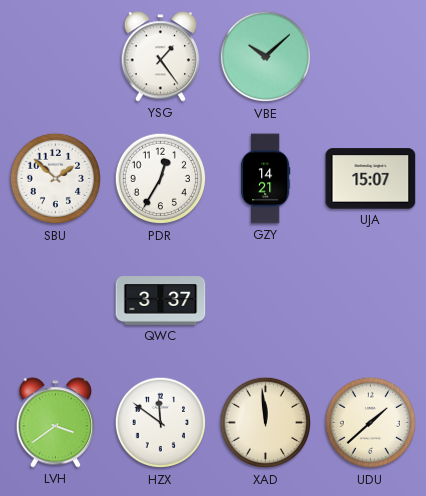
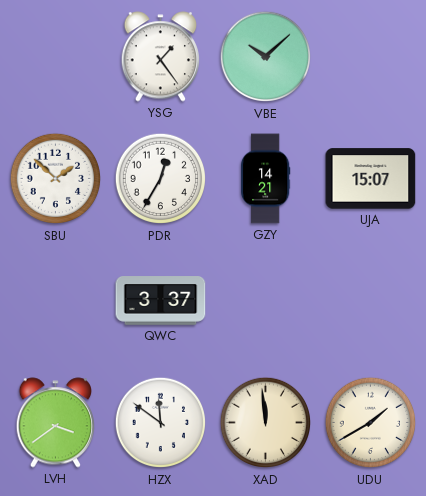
UDU: 1:38 -> 1:40 (371, 423)
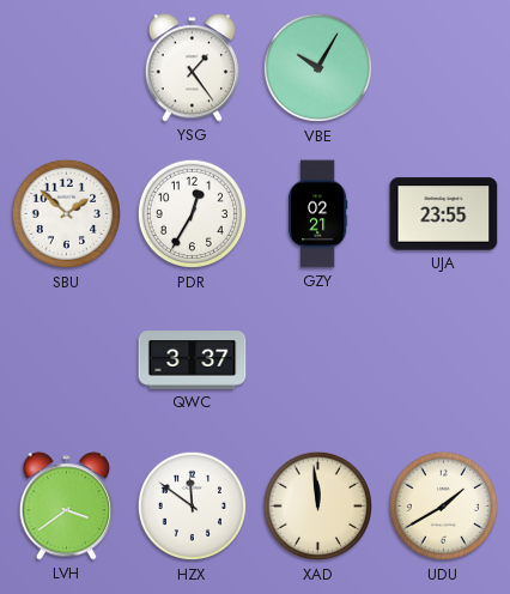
VBE: 10:08 -> 10:05 (318, 68)
GZY: 14:21 -> 02:21 (317, 214)
UJA: 15:07 -> 23:55 (444, 214)
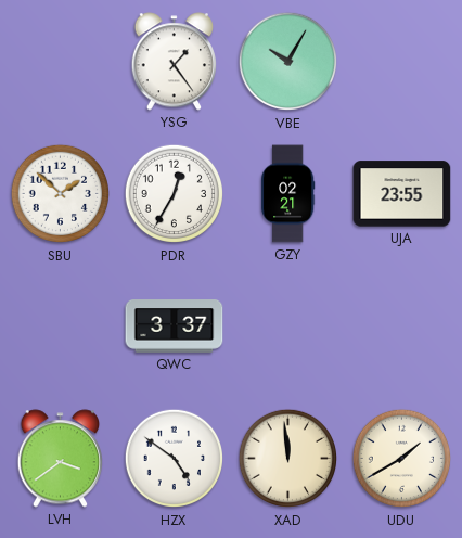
HZX: 11:51 -> 4:51 (175, 459)
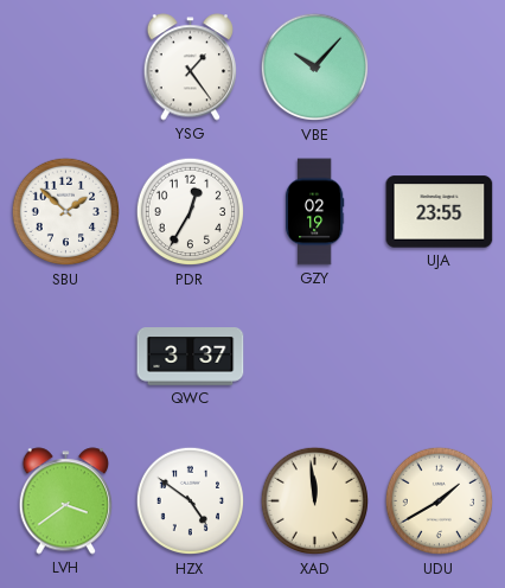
VBE: 10:05 -> 10:07 (315, 68)
GZY: 02:21 -> 02:19 (314, 212)
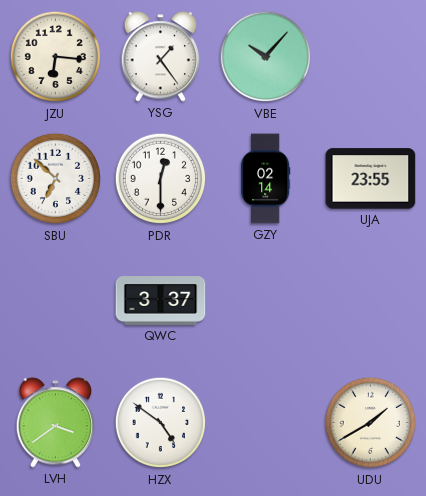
JZU: none -> 6:16 (56, 57)
SBU: 1:52 -> 6:52 (56, 179)
PDR: 12:35 -> 12:30 (161, 179)
GZY: 02:19 -> 02:14 (265, 179)
XAD: 11:59 -> none (315, 501)
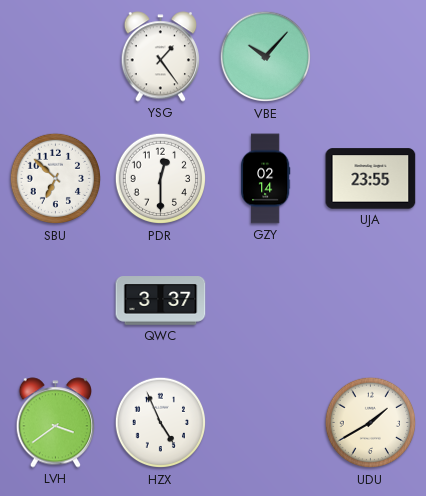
JZU: 6:16 -> none (56, 57)
HZX: 4:51 -> 4:56 (161, 423)
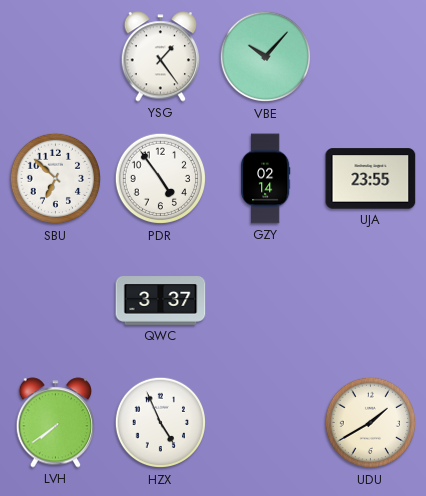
PDR: 12:30 -> 4:54 (161, 179)
LVH: 3:39 -> 7:39 (56, 423)
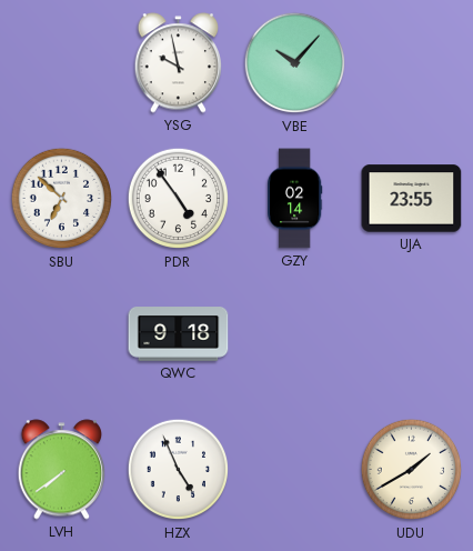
YSG: 1:24 -> 9:58 (179, 63)
QWC: 3:37 -> 9:18 (179, 334)
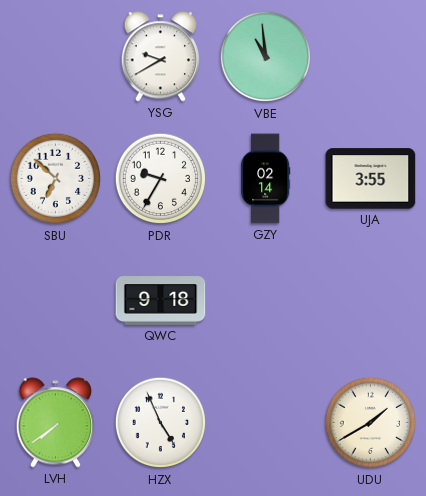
YSG: 9:58 -> 9:40 (161, 57)
VBE: 10:07 -> 10:59 (266, 57)
PDR: 4:54 -> 9:35 (161, 179)
UJA: 23:55 -> 3:55 (371, 179)
